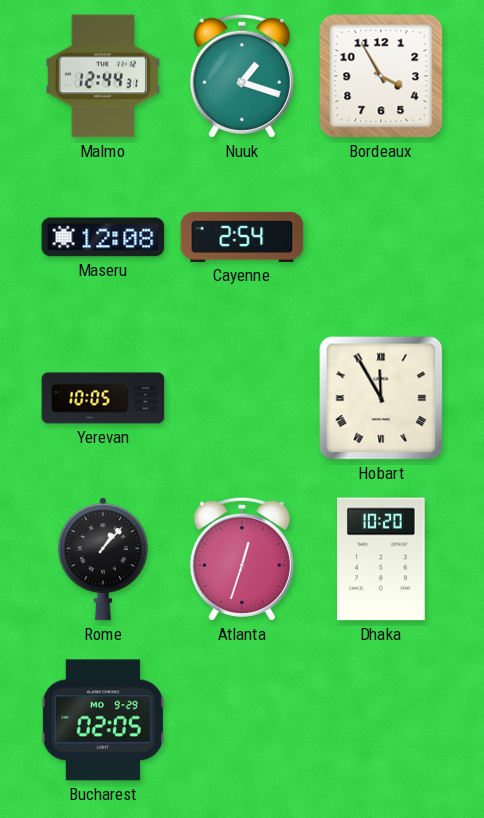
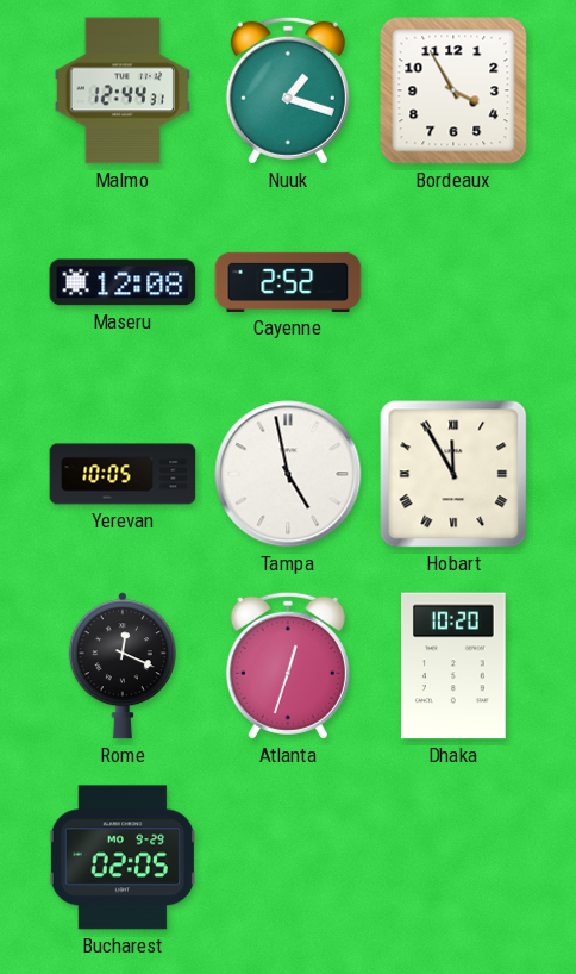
Cayenne: 2:54 -> 2:52 (288, 282)
Tampa: none -> 4:58 (288, 474)
Rome: 1:07 -> 12:19 (123, 666)
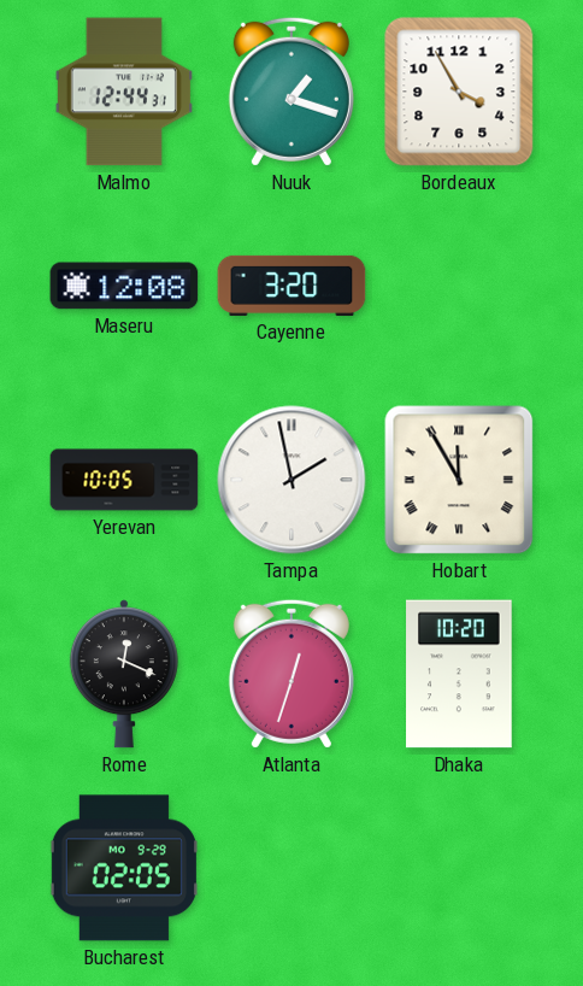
Cayenne: 2:52 -> 3:20 (291, 286)
Tampa: 4:58 -> 1:58 (291, 480)
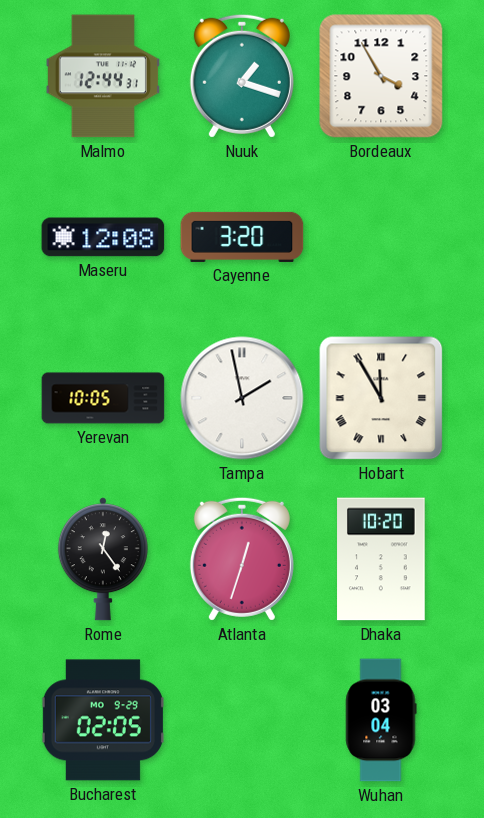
Rome: 12:19 -> 12:24 (103, 559)
Wuhan: none -> 03:04 (381, 720)
